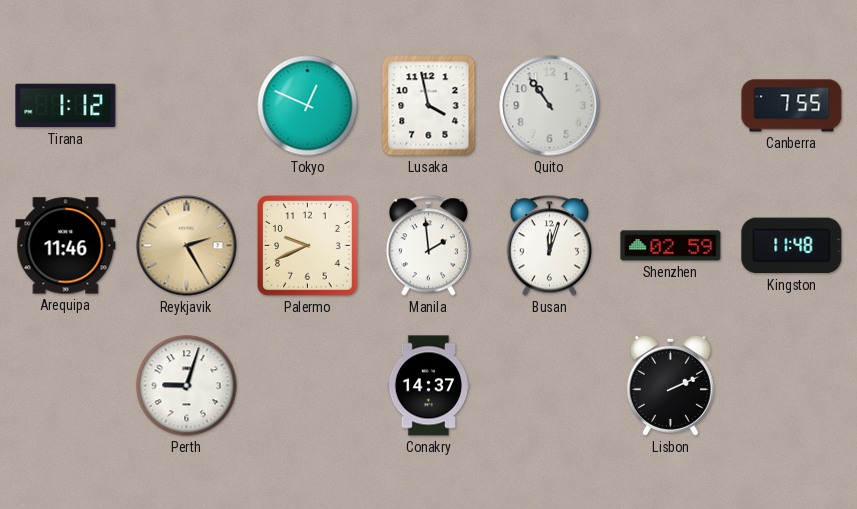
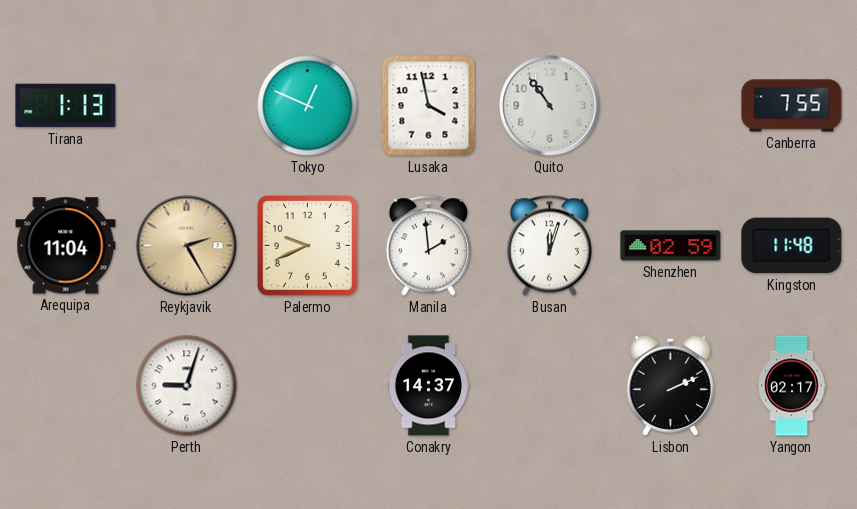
Tirana: 1:12 -> 1:13 (66, 106)
Arequipa: 11:46 -> 11:04 (66, 246)
Yangon: none -> 02:17 (792, 386)
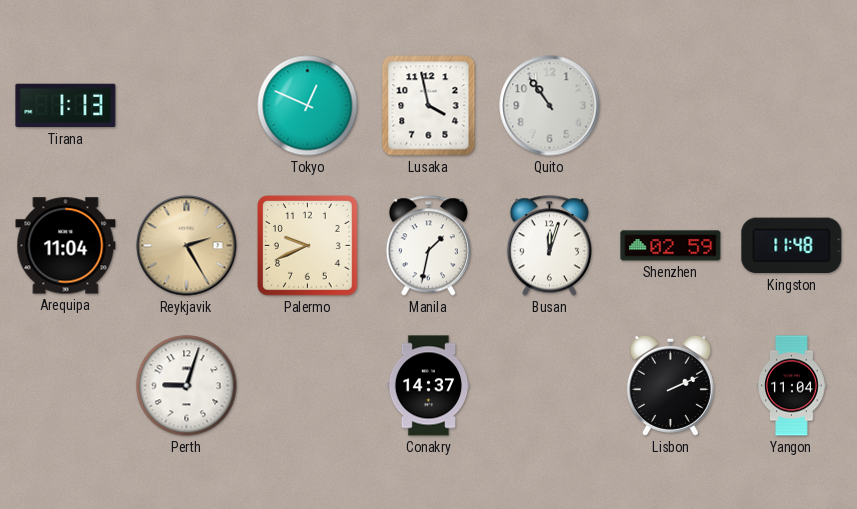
Canberra: 7:55 -> none (792, 106)
Manila: 1:59 -> 1:32 (428, 246)
Yangon: 02:17 -> 11:04 (792, 386)
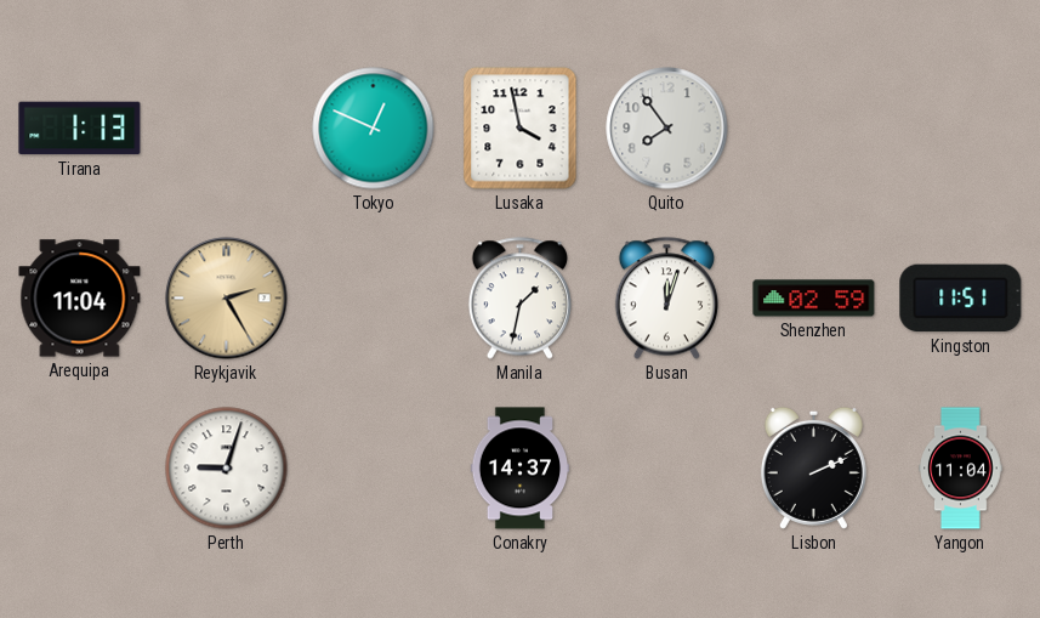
Quito: 10:54 -> 7:54 (667, 129)
Palermo: 9:41 -> none (308, 246)
Kingston: 11:48 -> 11:51 (961, 299)
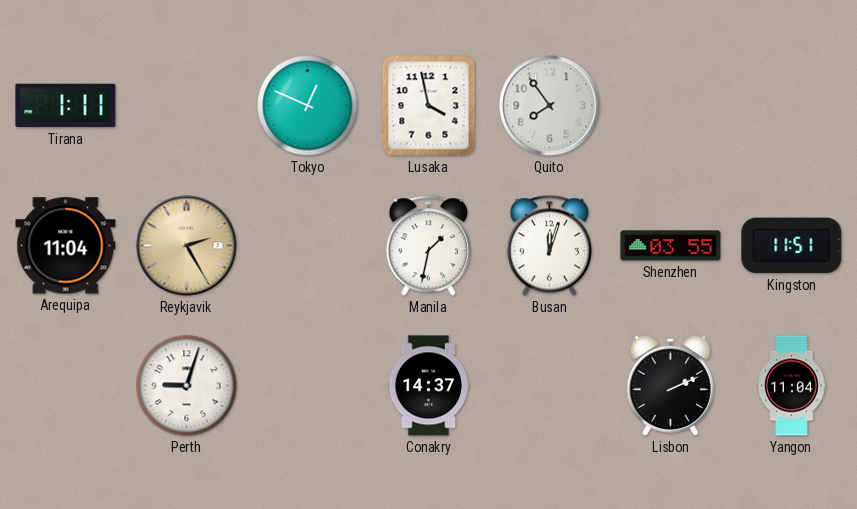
Tirana: 1:13 -> 1:11 (66, 106)
Shenzhen: 02:59 -> 03:55 (671, 246)
